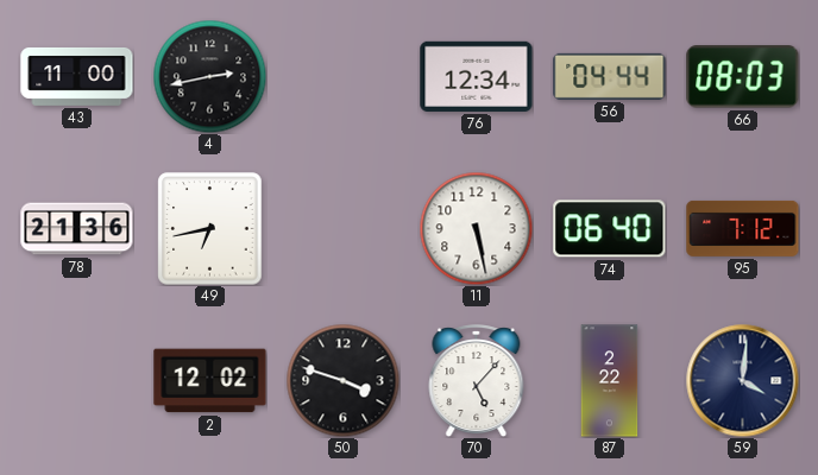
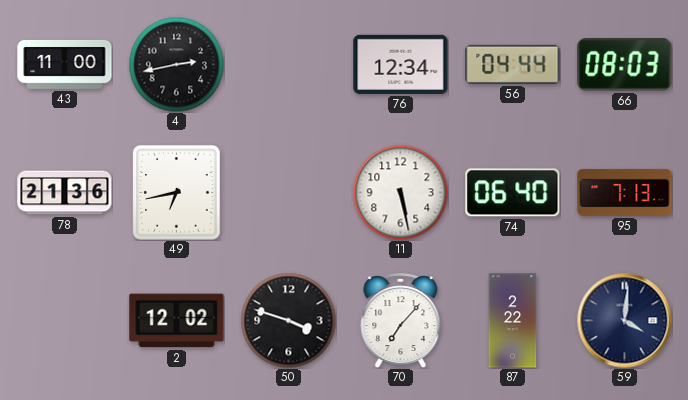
95: 7:12 -> 7:13 (625, 192)
70: 5:07 -> 7:07 (401, 321)
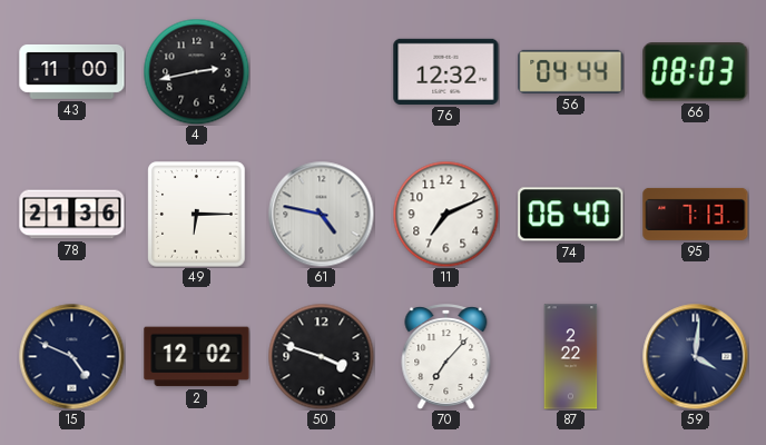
76: 12:34 -> 12:32 (446, 71)
49: 6:43 -> 6:15 (197, 215)
61: none -> 4:47 (321, 214)
11: 5:28 -> 7:11 (445, 214)
15: none -> 4:49 (71, 356)
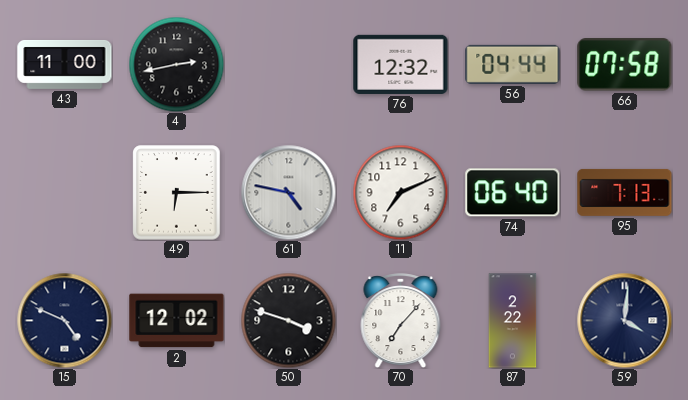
66: 08:03 -> 07:58 (625, 65)
78: 21:36 -> none (72, 215)
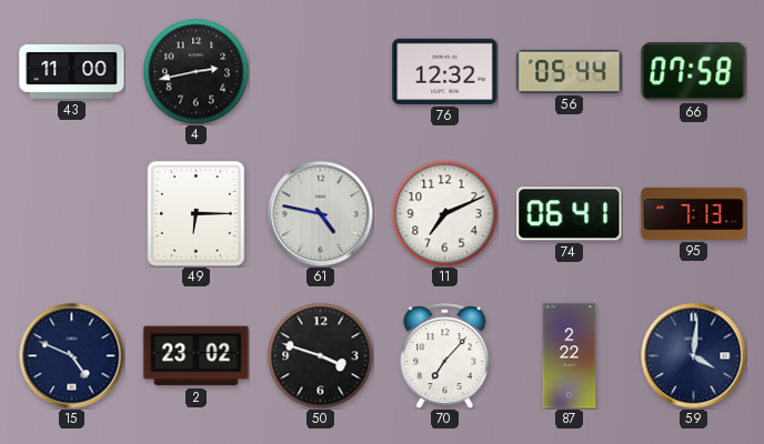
56: 04:44 -> 05:44 (570, 71)
74: 06:40 -> 06:41 (570, 214)
2: 12:02 -> 23:02 (197, 356)
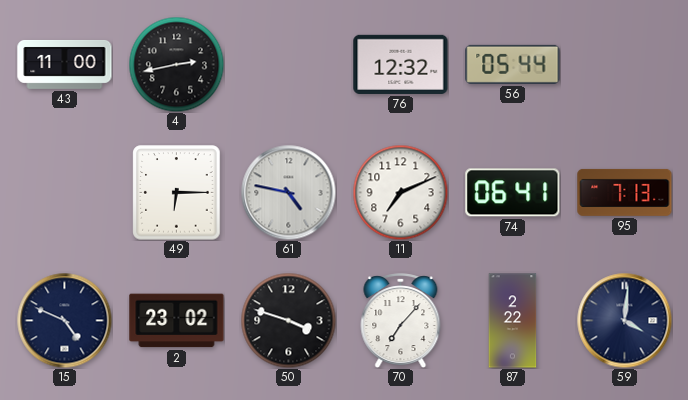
66: 07:58 -> none (694, 72)
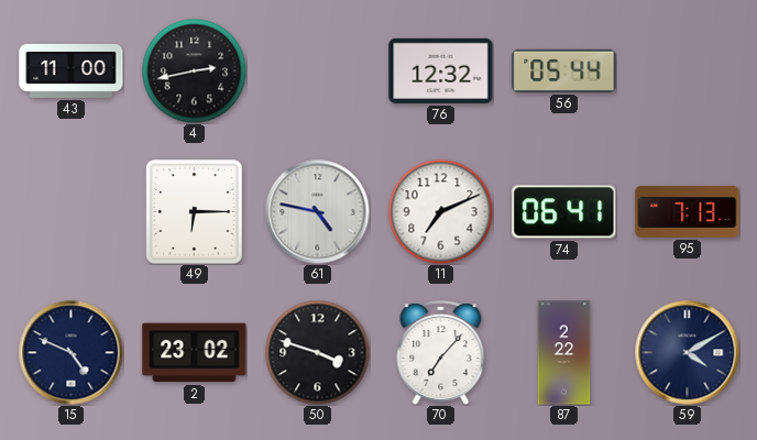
59: 4:01 -> 4:10 (687, 352)
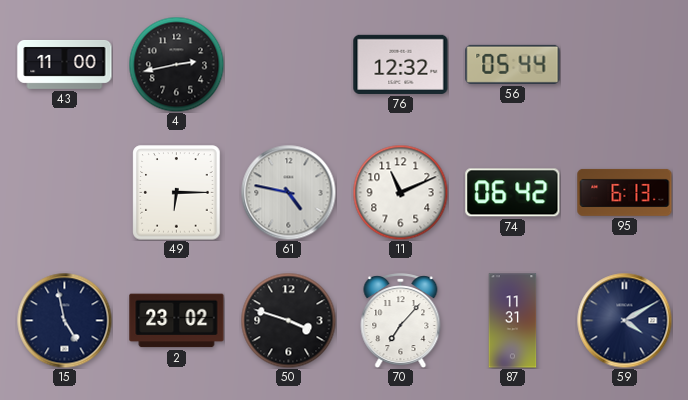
11: 7:11 -> 11:11 (400, 192)
74: 06:41 -> 06:42 (513, 193)
95: 7:13 -> 6:13 (625, 192)
15: 4:49 -> 4:58 (64, 320)
87: 2:22 -> 11:31 (513, 321)
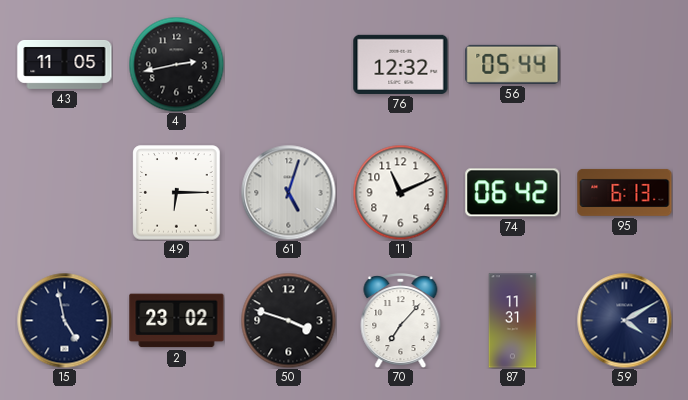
43: 11:00 -> 11:05 (65, 64)
61: 4:47 -> 5:03 (288, 192)
